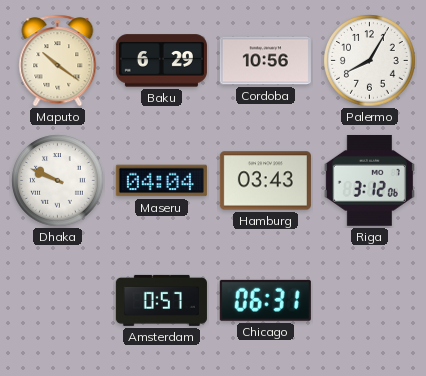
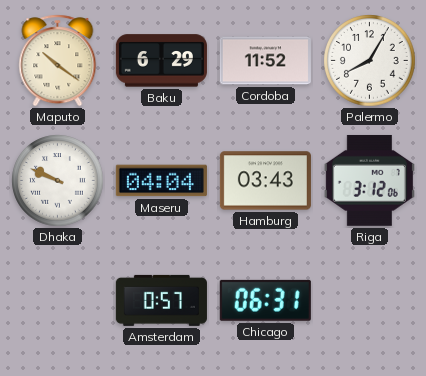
Cordoba: 10:56 -> 11:52 (265, 61)
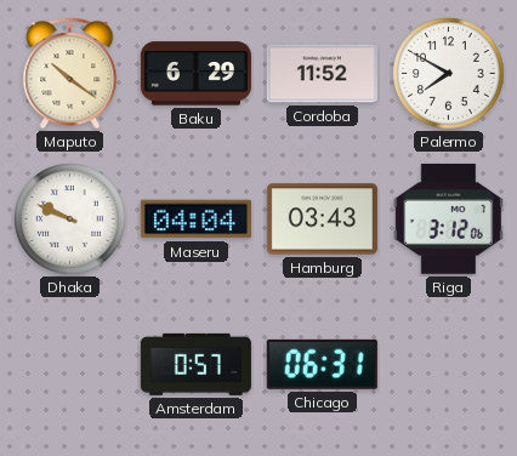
Palermo: 8:05 -> 7:50 (449, 74)
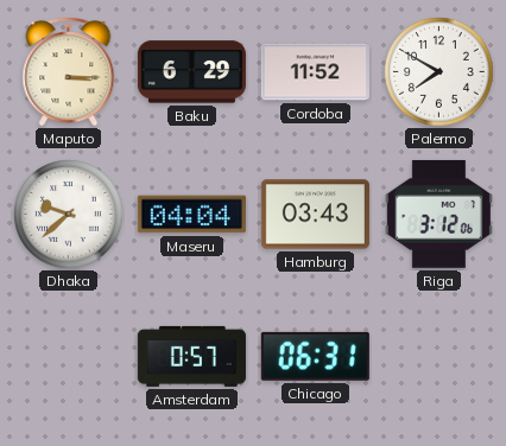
Maputo: 10:21 -> 3:15 (69, 72)
Dhaka: 9:49 -> 9:38 (69, 215)
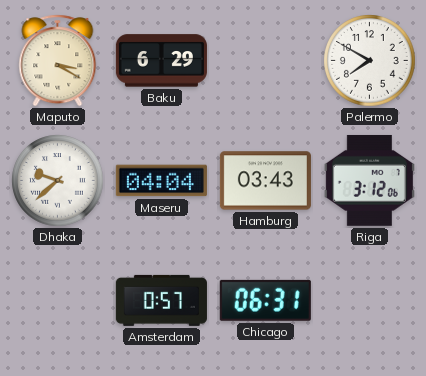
Maputo: 3:15 -> 3:20 (58, 61)
Cordoba: 11:52 -> none (315, 72)
